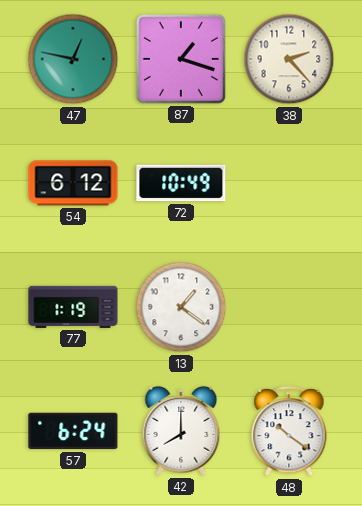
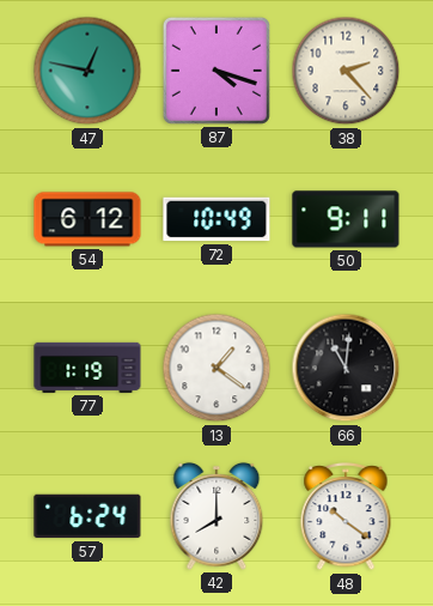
87: 1:18 -> 4:18 (216, 71)
50: none -> 9:11 (346, 219)
66: none -> 11:01 (346, 368)
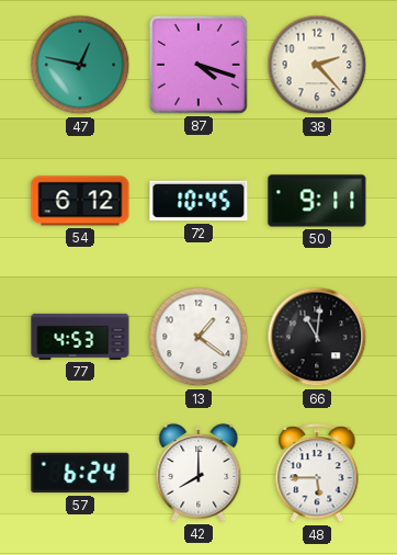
72: 10:49 -> 10:45 (198, 201)
77: 1:19 -> 4:53 (80, 337)
48: 10:21 -> 5:45 (317, 474)
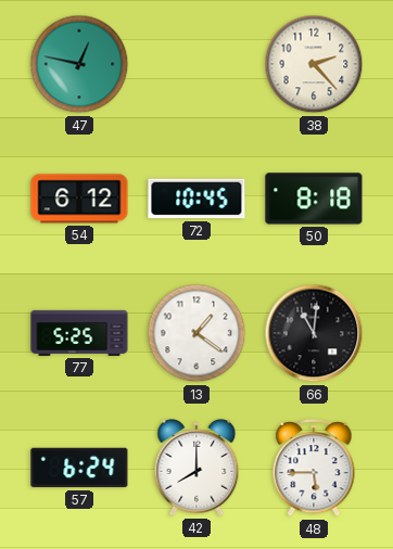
87: 4:18 -> none (198, 65)
50: 9:11 -> 8:18 (314, 199)
77: 4:53 -> 5:25 (79, 333)
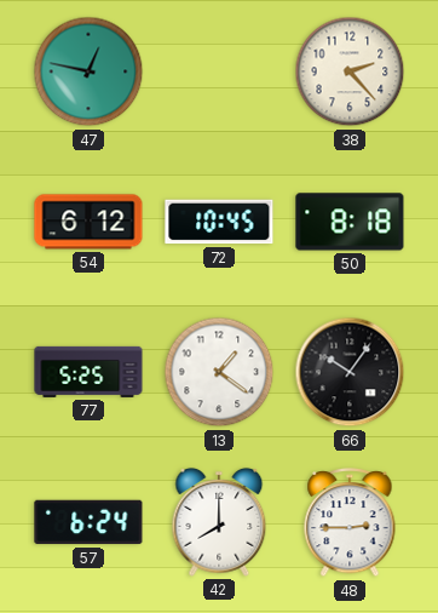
66: 11:01 -> 10:06 (350, 372)
48: 5:45 -> 2:45 (350, 523)
